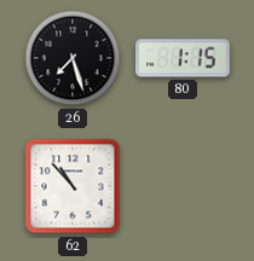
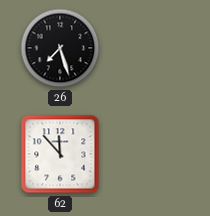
80: 1:15 -> none (183, 58)
62: 10:53 -> 11:53 (60, 154)
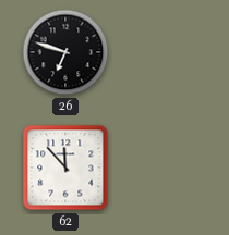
26: 7:27 -> 6:48 (65, 52)
